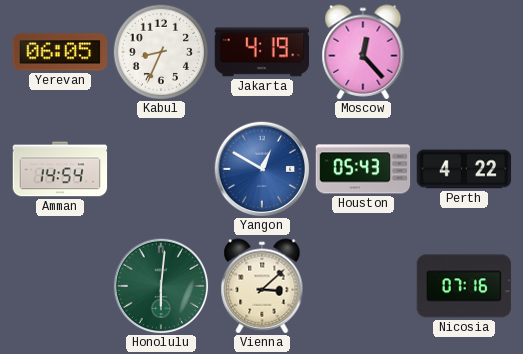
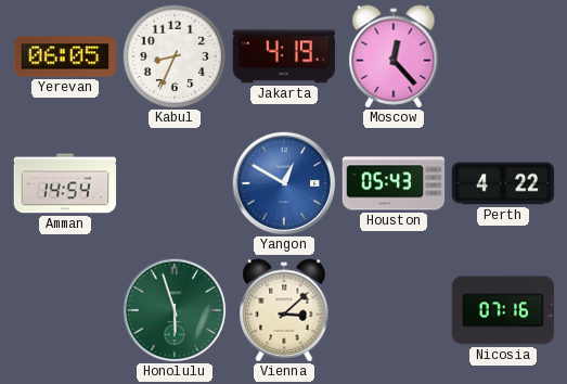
Honolulu: 6:01 -> 5:57 (175, 310)
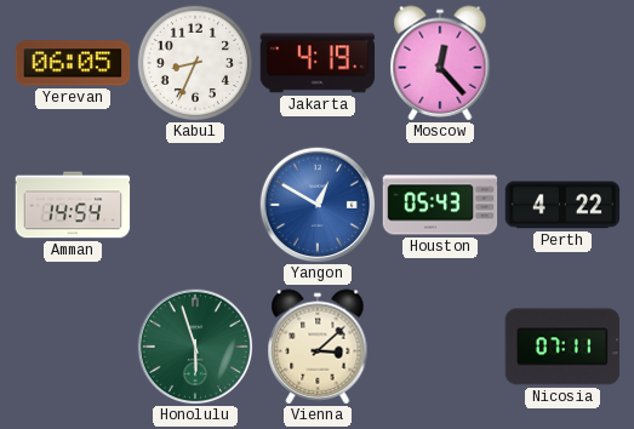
Nicosia: 07:16 -> 07:11 (562, 347)
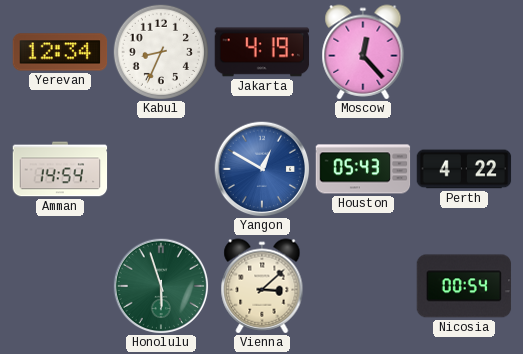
Yerevan: 06:05 -> 12:34 (60, 52)
Nicosia: 07:11 -> 00:54 (464, 286)
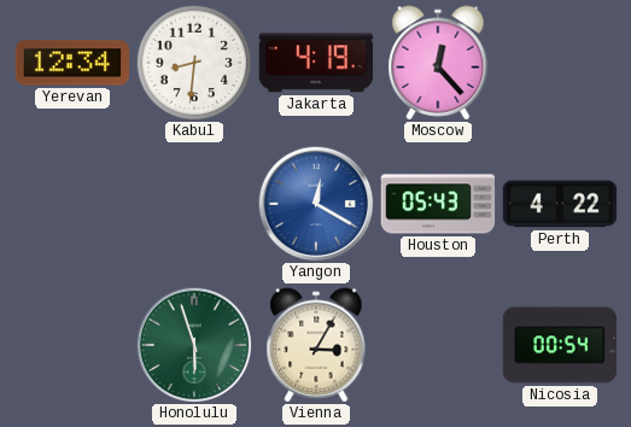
Kabul: 8:34 -> 8:31 (193, 62)
Amman: 14:54 -> none (60, 169)
Yangon: 12:50 -> 12:20 (316, 204)
Vienna: 3:08 -> 3:05 (316, 345)
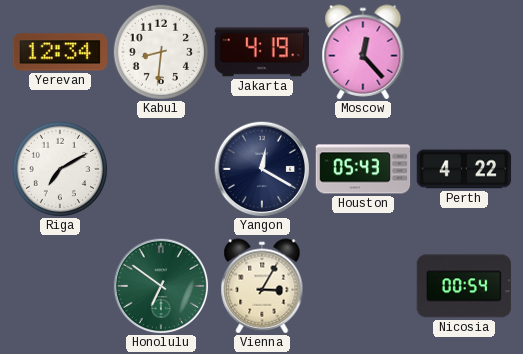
Riga: none -> 7:10 (59, 168)
Yangon dial: blue -> navy (262, 169)
Honolulu: 5:57 -> 6:51 (161, 286)
